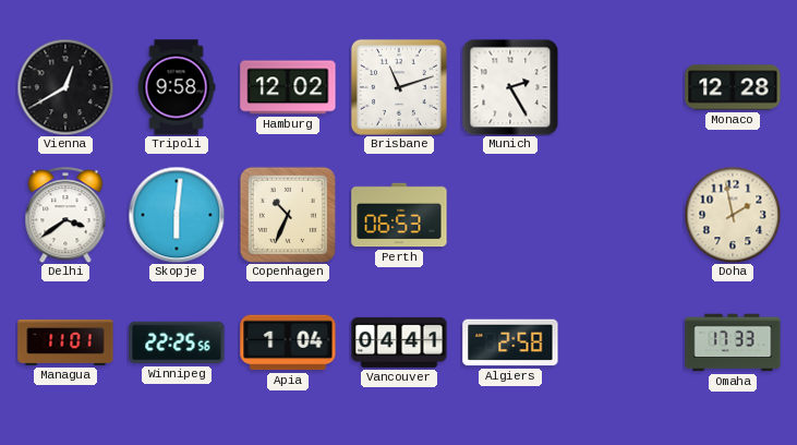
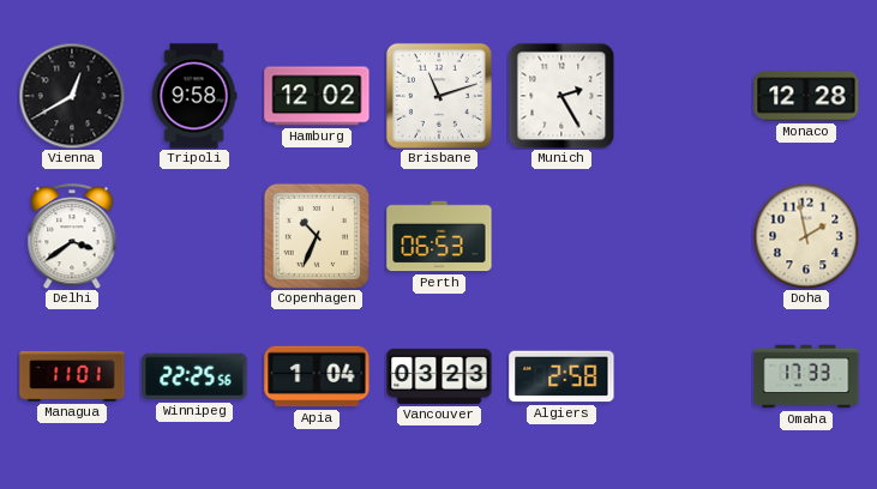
Skopje: 6:01 -> none (177, 215)
Vancouver: 04:41 -> 03:23 (439, 376)
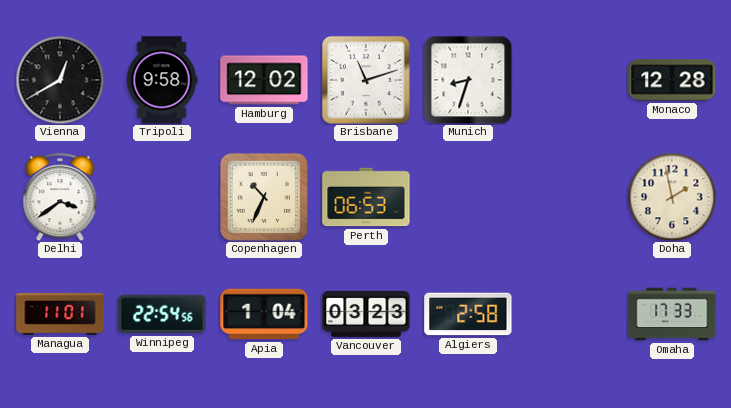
Munich: 2:25 -> 8:33 (468, 80)
Winnipeg: 22:25 -> 22:54 (162, 314)
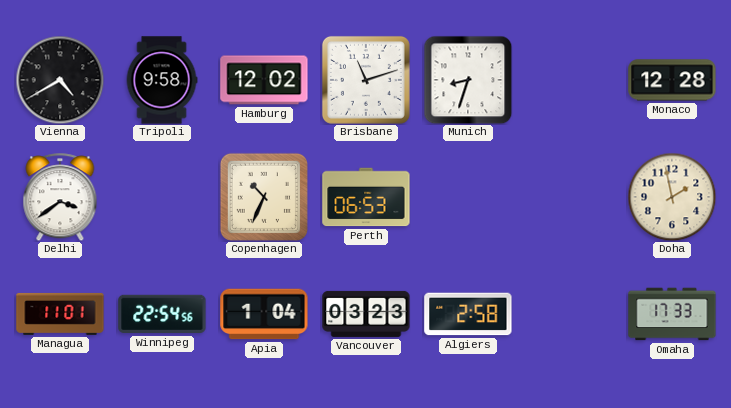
Vienna: 12:40 -> 4:40 (60, 80)
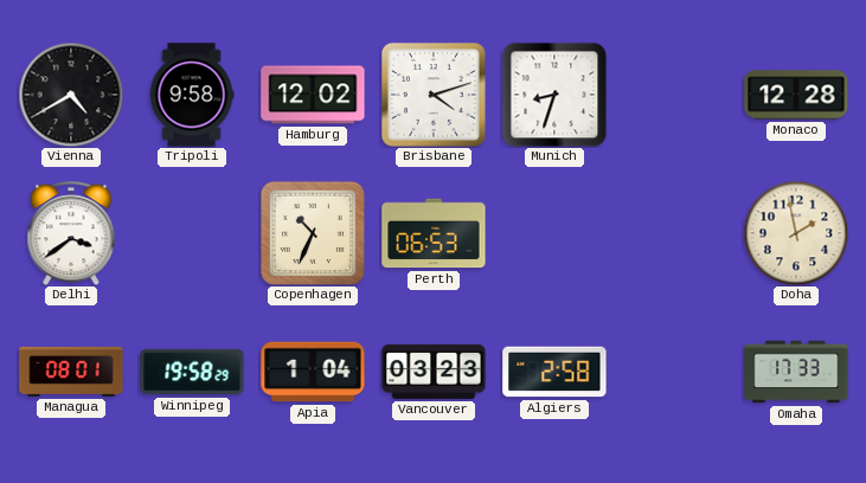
Brisbane: 11:12 -> 4:12 (434, 95)
Managua: 11:01 -> 08:01 (71, 372)
Winnipeg: 22:54 -> 19:58 (192, 372)
